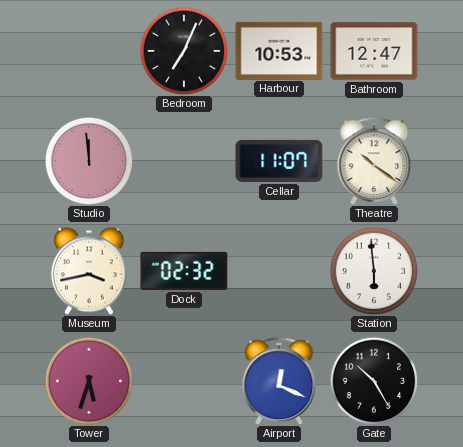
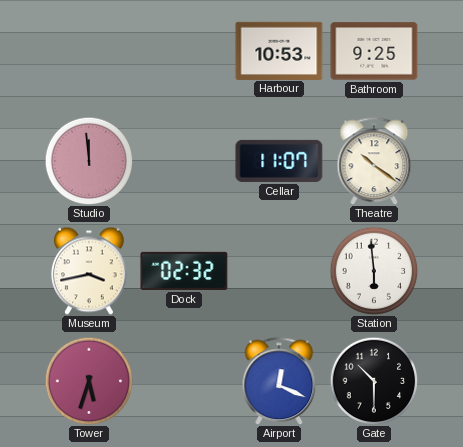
Bedroom: 7:04 -> none (184, 51)
Bathroom: 12:47 -> 9:25 (374, 51)
Gate: 10:25 -> 10:30 (374, 381)
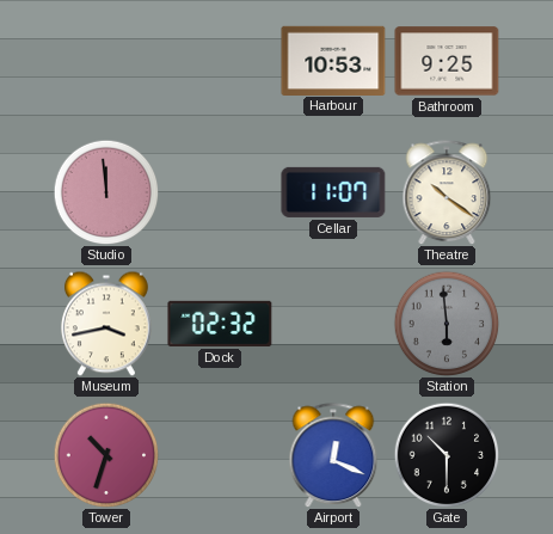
Station dial: white -> grey (447, 324)
Tower: 5:33 -> 10:33 (106, 455)
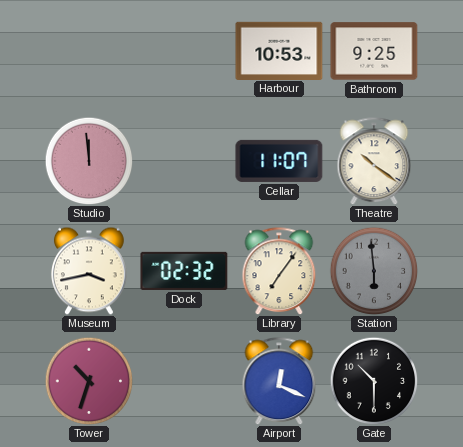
Library: none -> 7:06 (279, 271)
